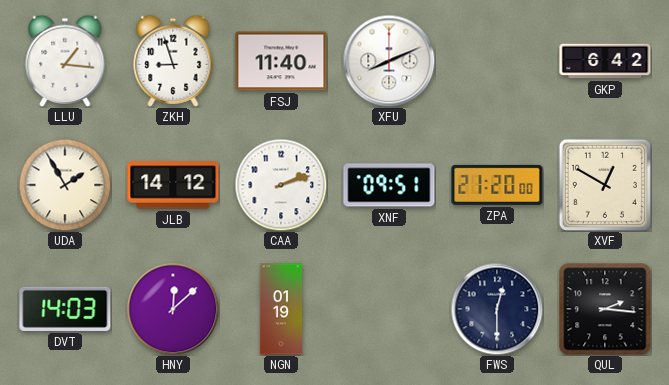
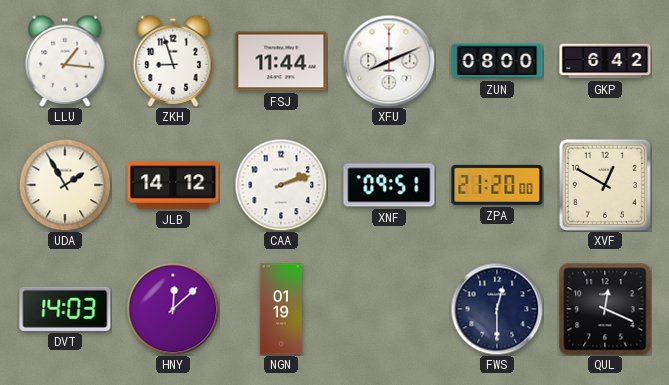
FSJ: 11:40 -> 11:44 (281, 61)
ZUN: none -> 08:00 (497, 61)
QUL: 2:16 -> 12:19 (605, 309)
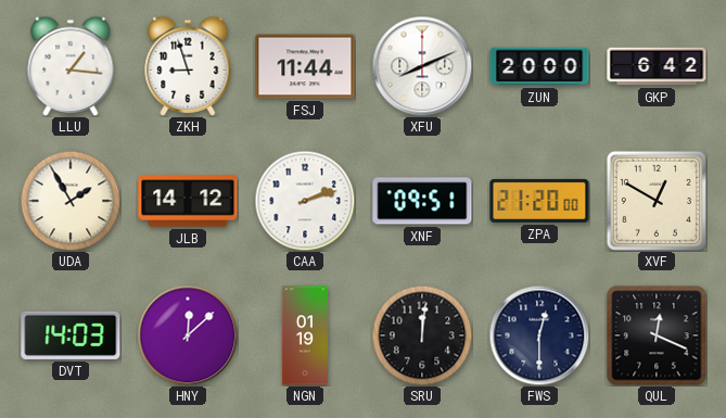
ZUN: 08:00 -> 20:00 (539, 66)
SRU: none -> 12:01 (422, 335)
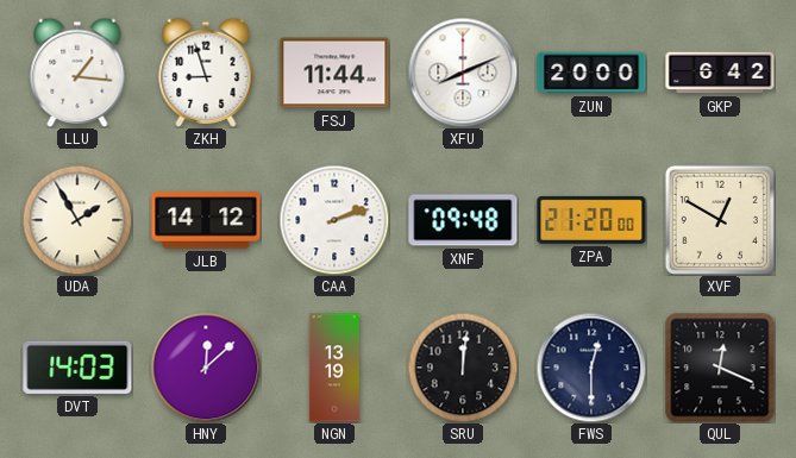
XNF: 09:51 -> 09:48 (463, 220)
NGN: 01:19 -> 13:19 (334, 368)
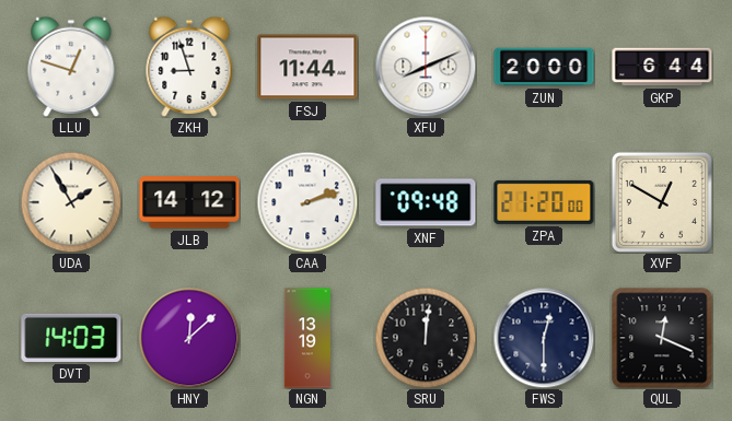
LLU: 1:16 -> 12:48 (71, 67)
GKP: 6:42 -> 6:44 (662, 67)
